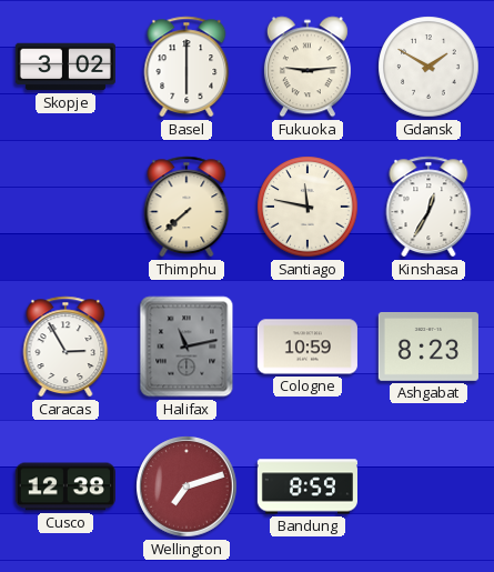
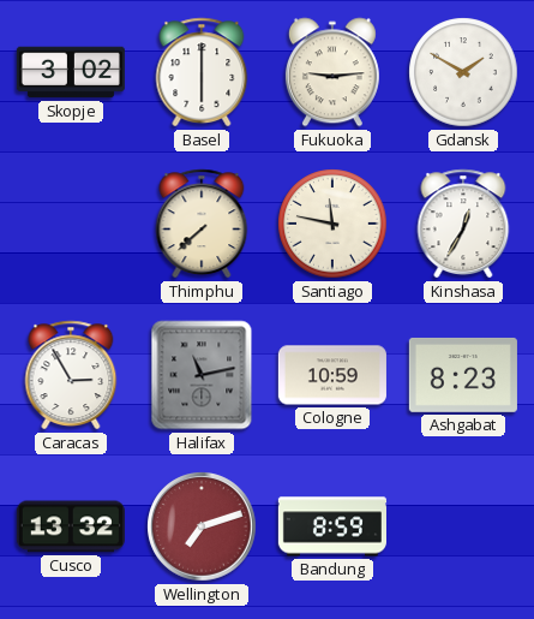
Cusco: 12:38 -> 13:32 (71, 526)
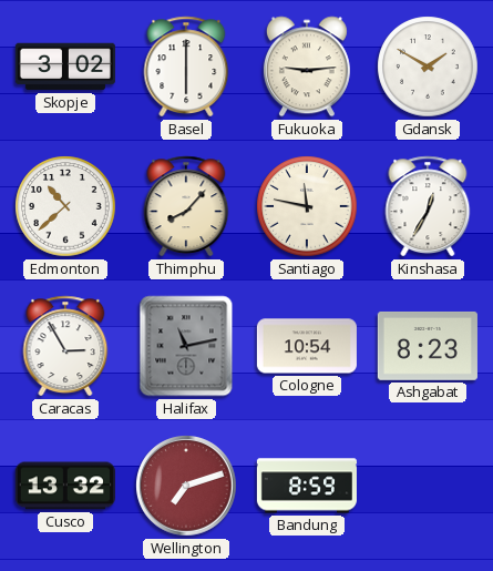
Edmonton: none -> 10:38 (65, 206)
Thimphu: 7:38 -> 8:07 (186, 206)
Cologne: 10:59 -> 10:54 (307, 346)
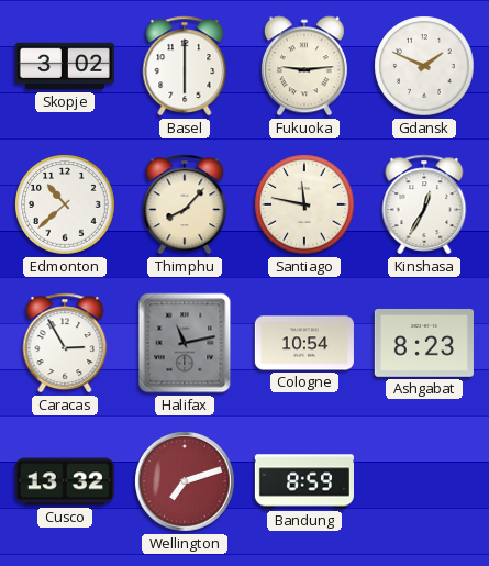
Gdansk: 1:50 -> 1:49 (424, 66)
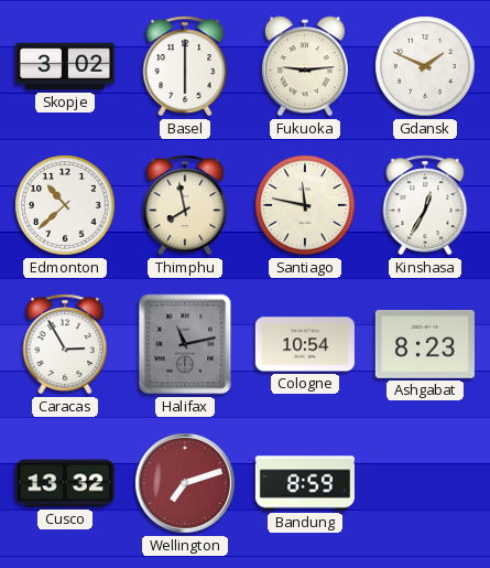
Thimphu: 8:07 -> 7:58 (185, 205)
